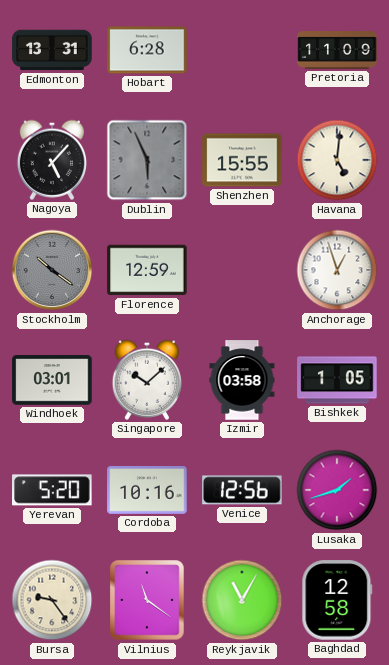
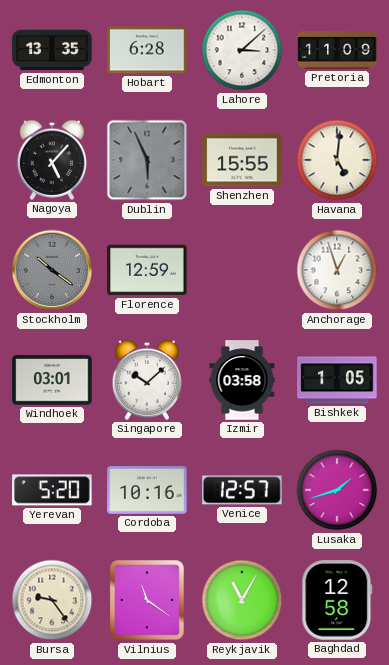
Edmonton: 13:31 -> 13:35 (52, 50)
Lahore: none -> 3:08 (242, 50)
Venice: 12:56 -> 12:57 (242, 490)
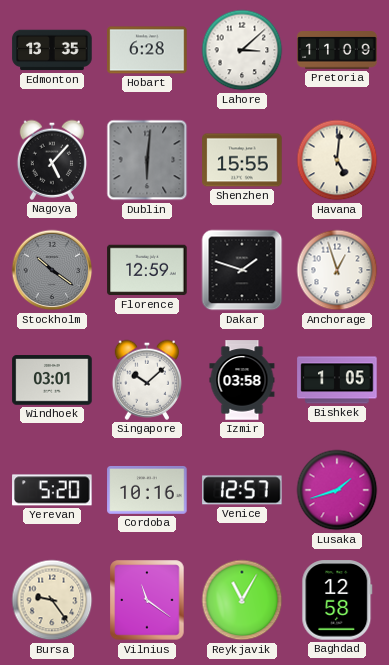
Dublin: 5:56 -> 6:01 (147, 160)
Dakar: none -> 1:48 (242, 270)
